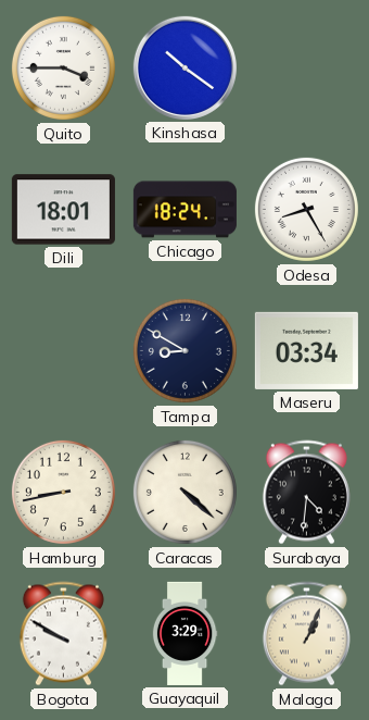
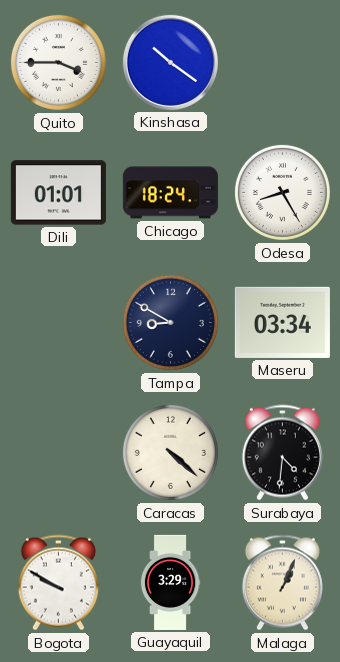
Dili: 18:01 -> 01:01 (58, 193)
Hamburg: 8:43 -> none (63, 492)
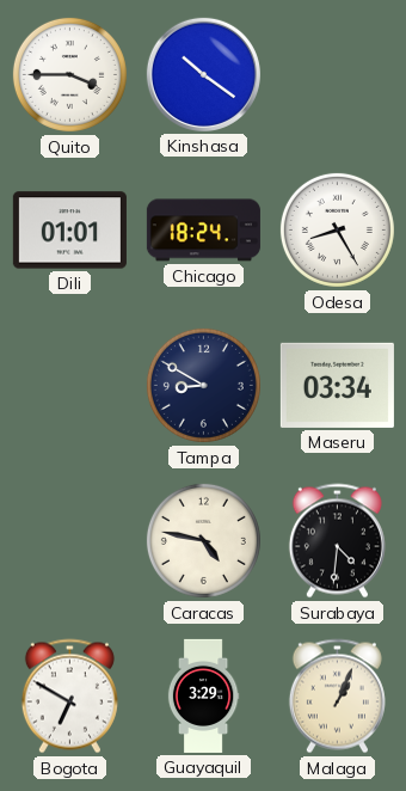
Caracas: 4:22 -> 4:47 (203, 540)
Bogota: 9:50 -> 6:50 (69, 697)
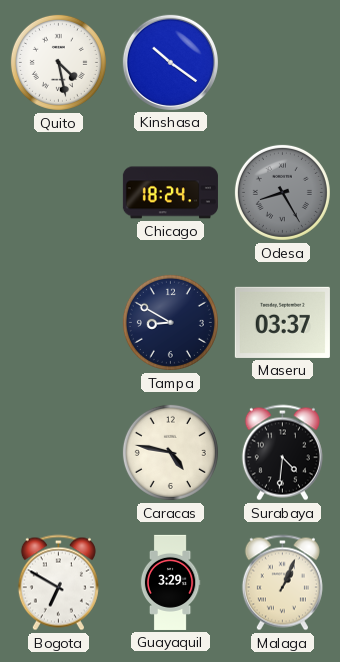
Quito: 3:45 -> 4:28 (58, 62)
Dili: 01:01 -> none (69, 231)
Odesa dial: white -> grey (282, 192)
Maseru: 03:34 -> 03:37 (282, 322)
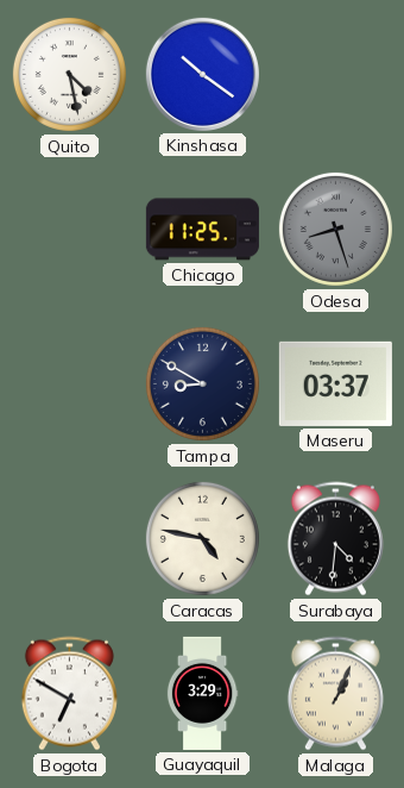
Chicago: 18:24 -> 11:25 (202, 230)
Odesa: 8:25 -> 8:27 (335, 229)
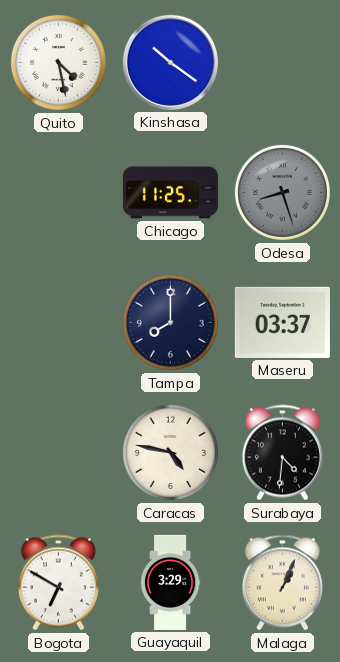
Tampa: 8:50 -> 8:00 (170, 322)
